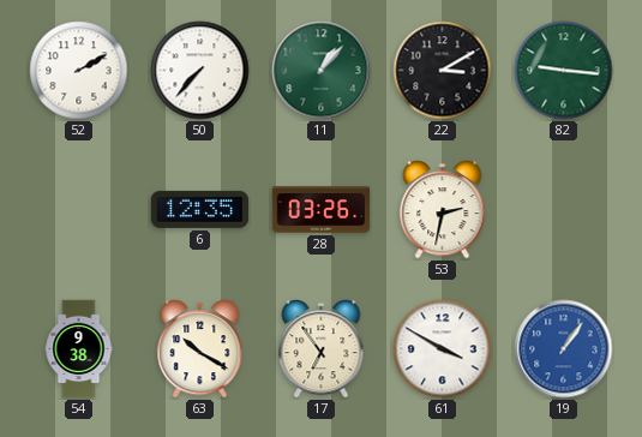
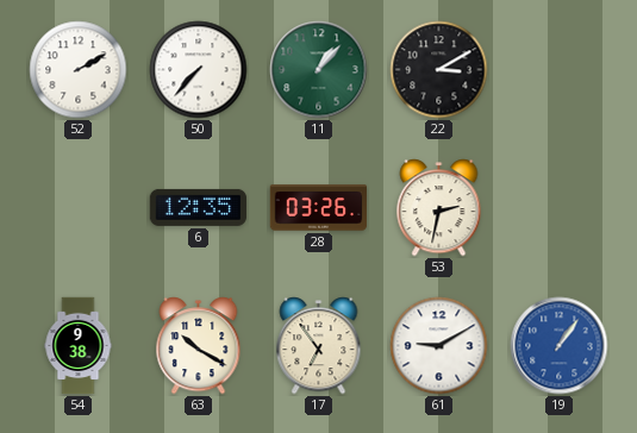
82: 9:16 -> none (564, 71)
61: 3:50 -> 9:10 (439, 346)
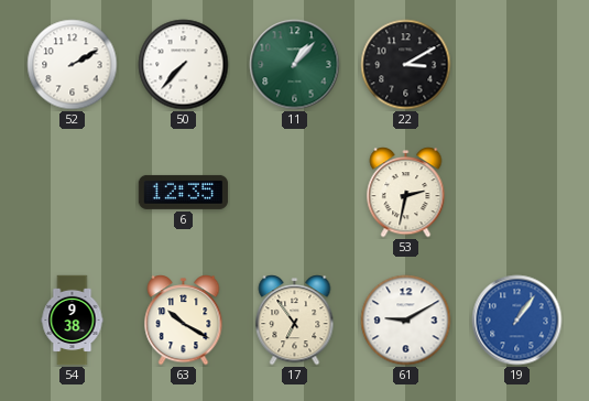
28: 03:26 -> none (319, 208)
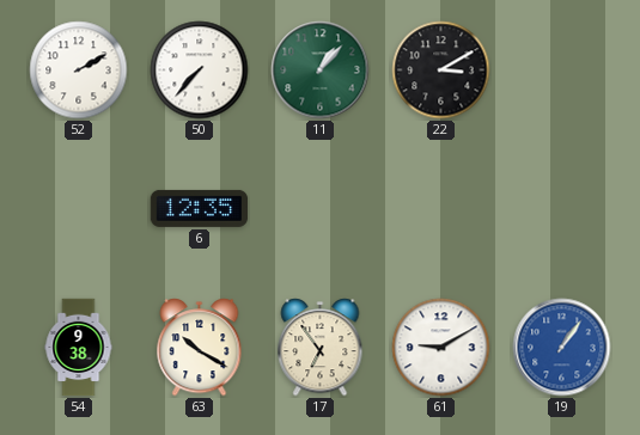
53: 2:32 -> none (406, 193)
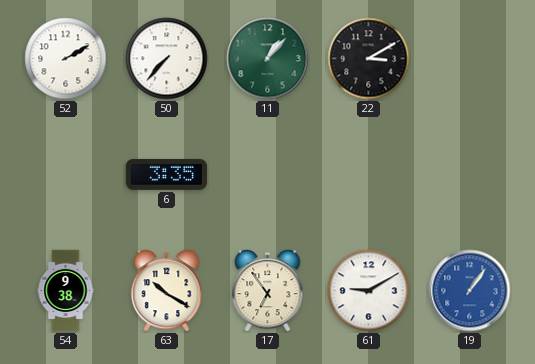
6: 12:35 -> 3:35 (167, 174)
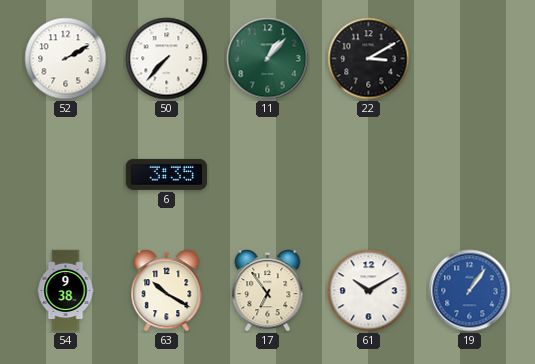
61: 9:10 -> 10:10 (369, 291)
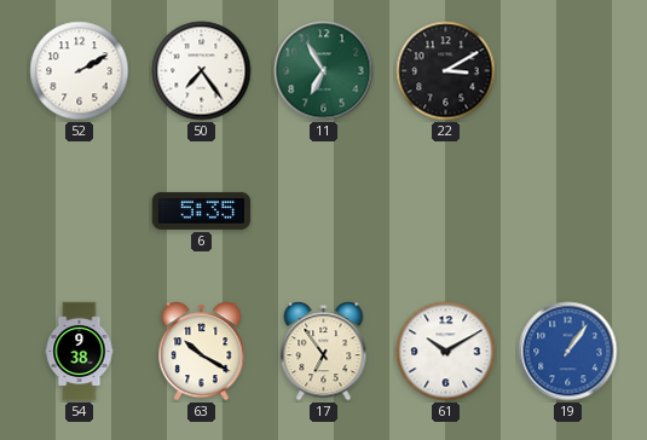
50: 7:37 -> 7:24 (202, 71)
11: 1:07 -> 6:55 (324, 71)
6: 3:35 -> 5:35 (202, 210)
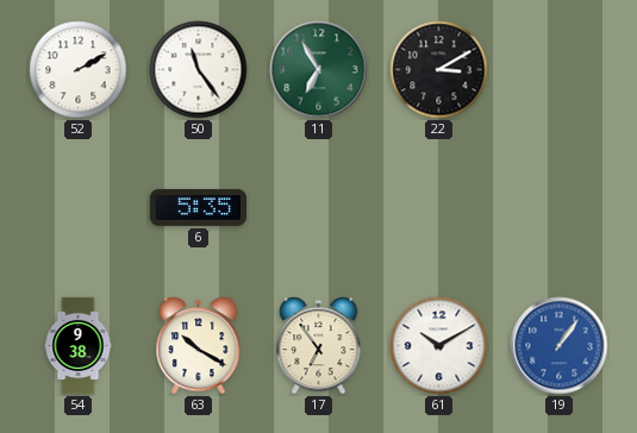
50: 7:24 -> 11:24 (199, 70)
